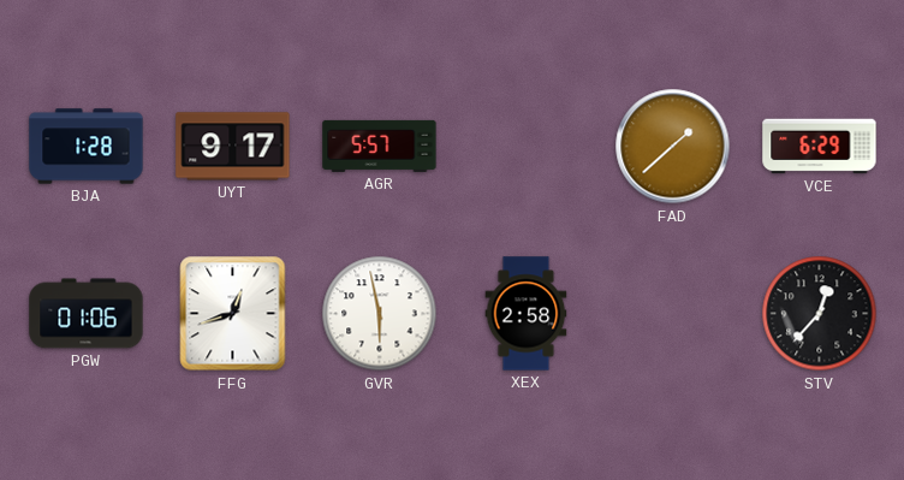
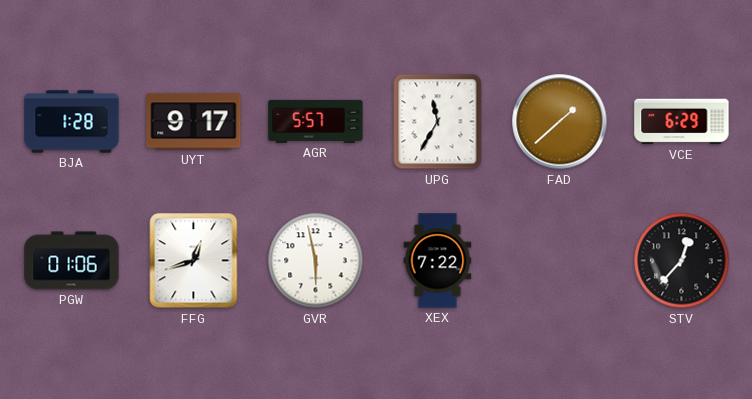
UPG: none -> 11:35 (438, 122)
XEX: 2:58 -> 7:22 (438, 261)
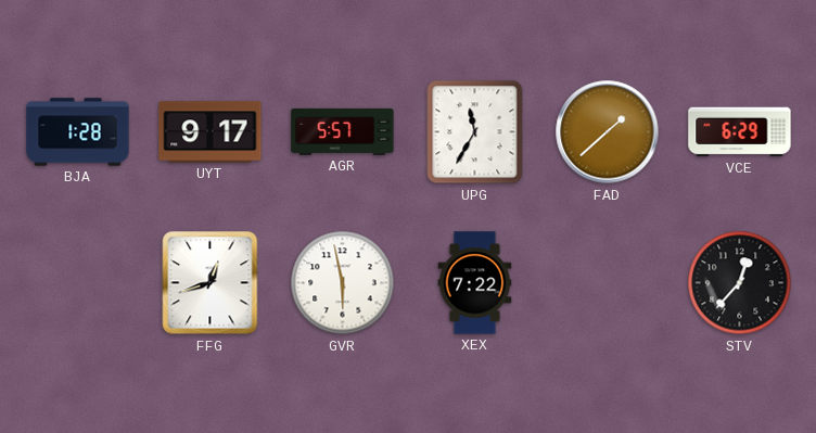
PGW: 01:06 -> none (72, 261)
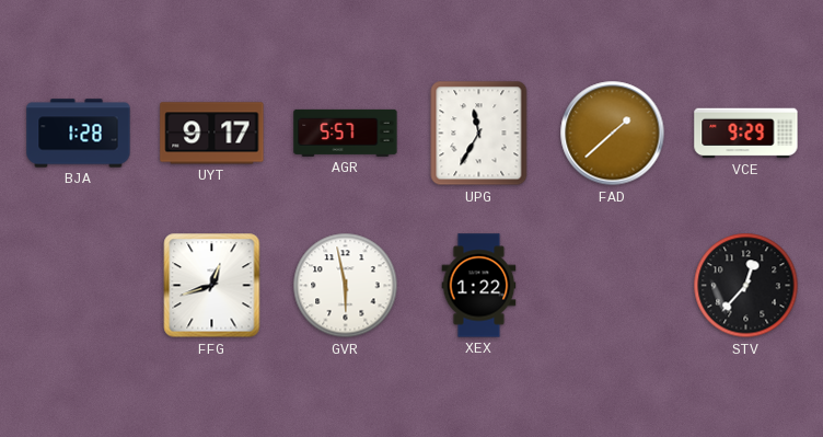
VCE: 6:29 -> 9:29 (746, 134)
XEX: 7:22 -> 1:22 (479, 286)
